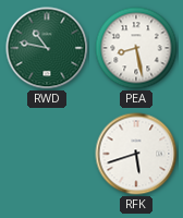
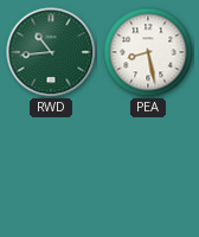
RWD: 10:47 -> 10:44 (51, 52)
RFK: 5:42 -> none (136, 154)
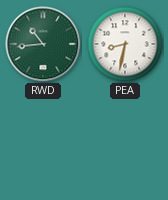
PEA: 8:28 -> 8:32 (125, 44)
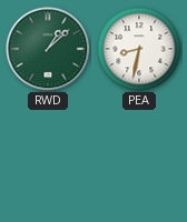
RWD: 10:44 -> 1:08 (48, 49)
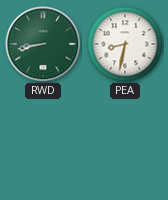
RWD: 1:08 -> 8:43 (43, 44)
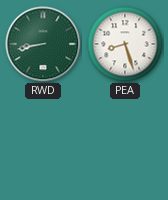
PEA: 8:32 -> 8:27 (125, 44)
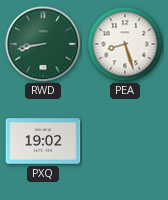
PXQ: none -> 19:02 (43, 141)
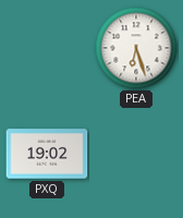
RWD: 8:43 -> none (43, 44)
PEA: 8:27 -> 6:27 (136, 48)
